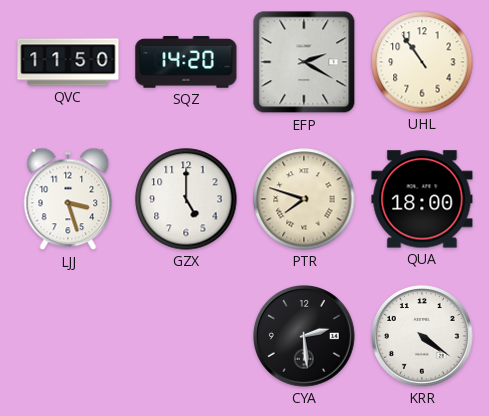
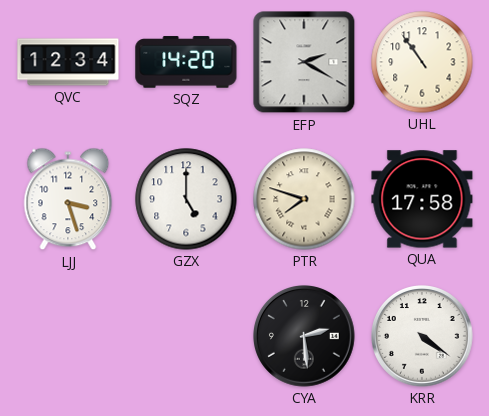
QVC: 11:50 -> 12:34 (68, 62)
QUA: 18:00 -> 17:58 (422, 199)
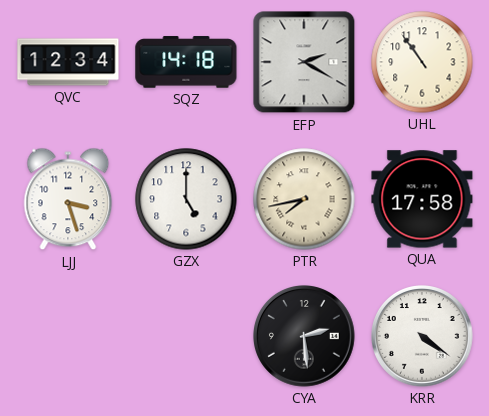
SQZ: 14:20 -> 14:18 (186, 62)
PTR: 7:48 -> 7:43 (304, 199)
